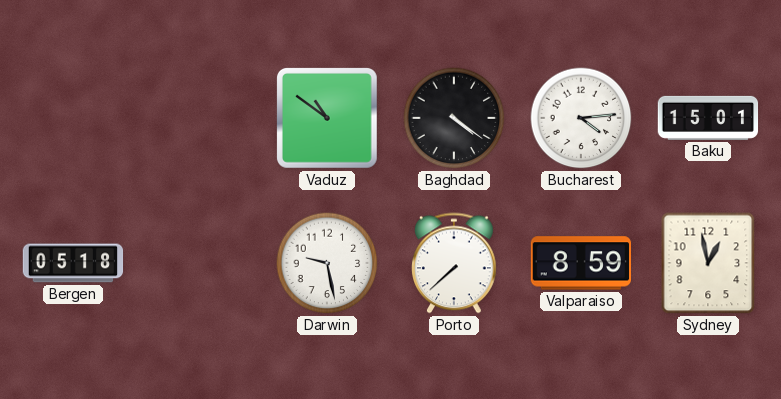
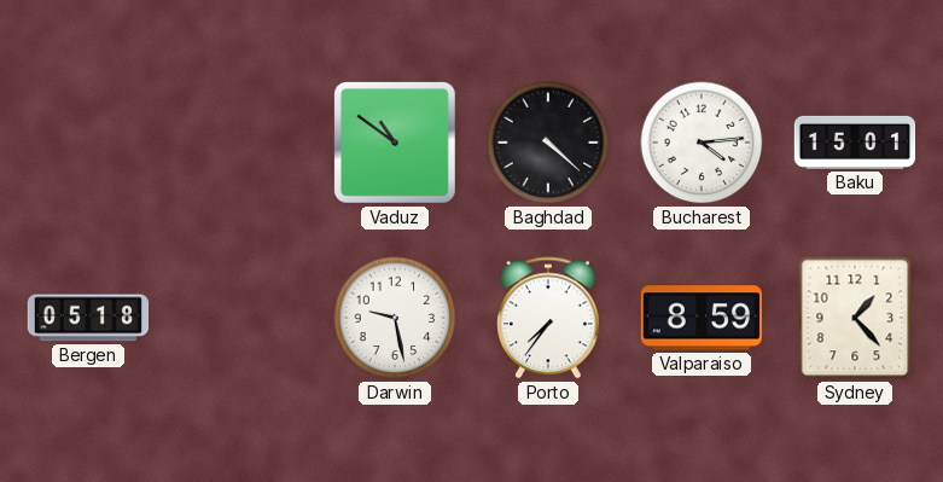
Baghdad: 4:21 -> 4:22 (548, 143)
Porto: 7:38 -> 7:36 (549, 318)
Sydney: 12:58 -> 1:23 (855, 318)
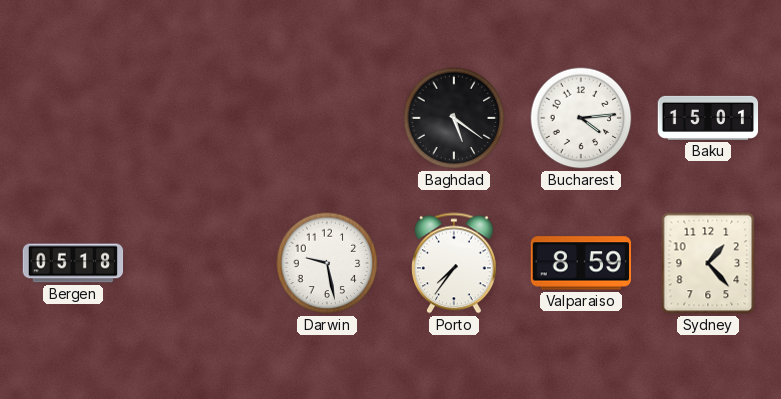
Vaduz: 10:51 -> none (395, 143)
Baghdad: 4:22 -> 5:21 (454, 118)
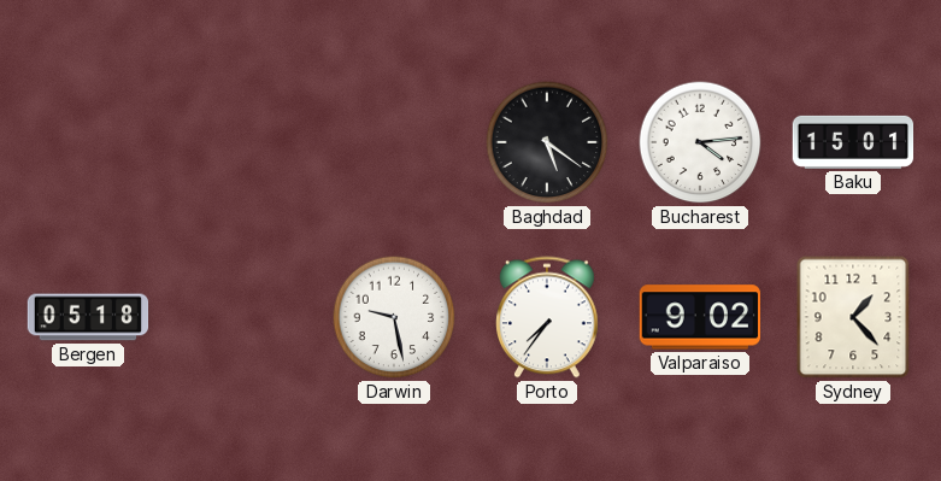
Valparaiso: 8:59 -> 9:02 (699, 317)
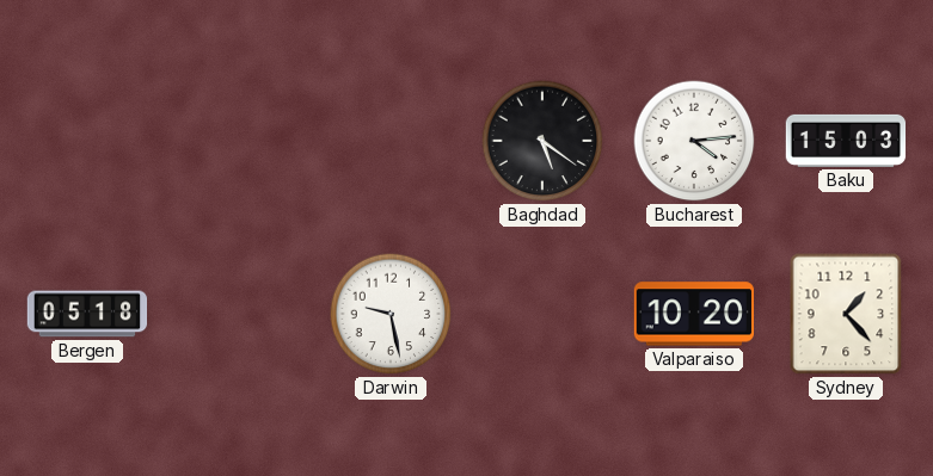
Baku: 15:01 -> 15:03 (846, 141)
Porto: 7:36 -> none (548, 317)
Valparaiso: 9:02 -> 10:20 (693, 314)
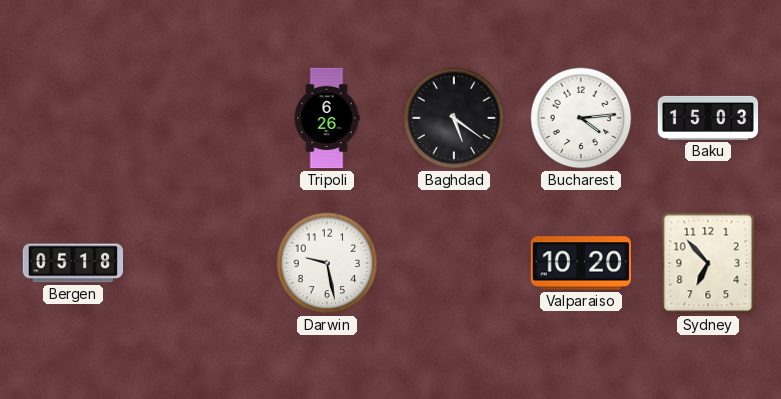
Tripoli: none -> 6:26 (327, 118)
Sydney: 1:23 -> 6:53 (708, 263)
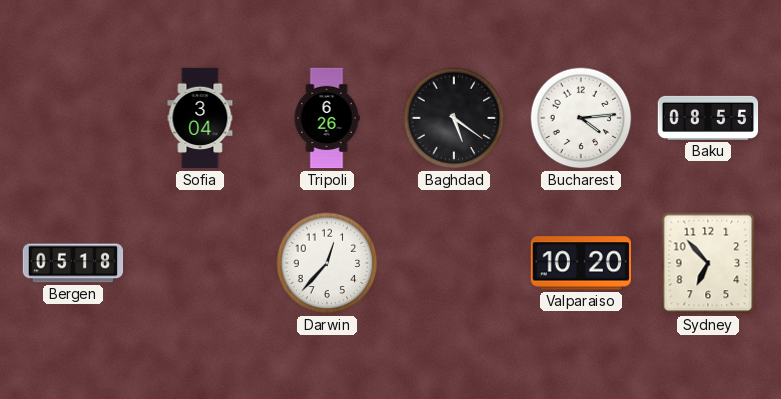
Sofia: none -> 3:04 (200, 118)
Baku: 15:03 -> 08:55 (708, 118)
Darwin: 9:28 -> 12:37 (327, 263)
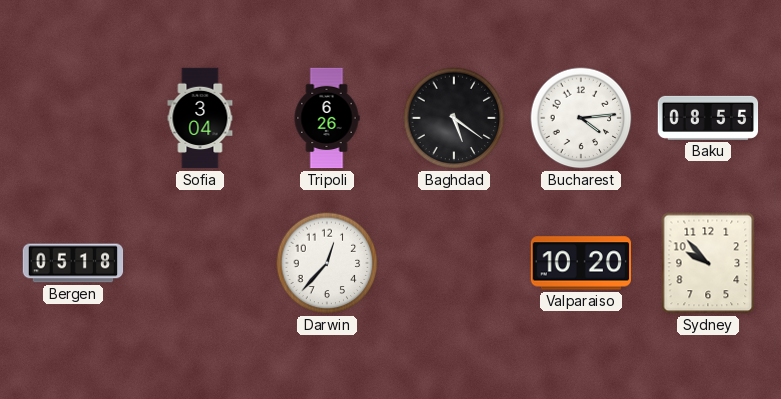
Sydney: 6:53 -> 9:53 (708, 263)
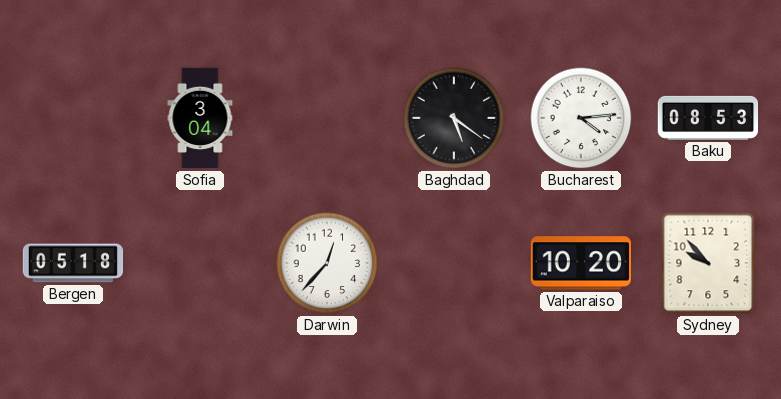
Tripoli: 6:26 -> none (327, 118)
Baku: 08:55 -> 08:53 (708, 118)
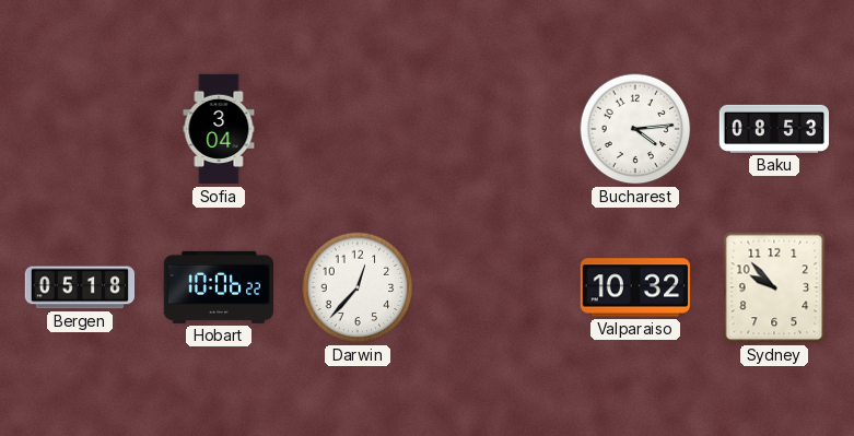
Baghdad: 5:21 -> none (454, 118)
Hobart: none -> 10:06 (218, 287)
Valparaiso: 10:20 -> 10:32 (634, 287)
